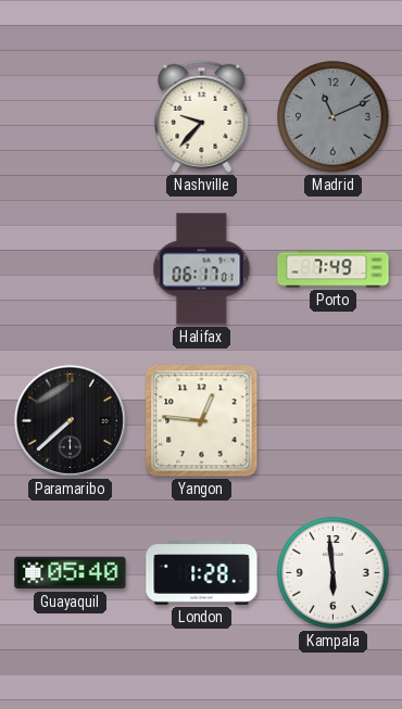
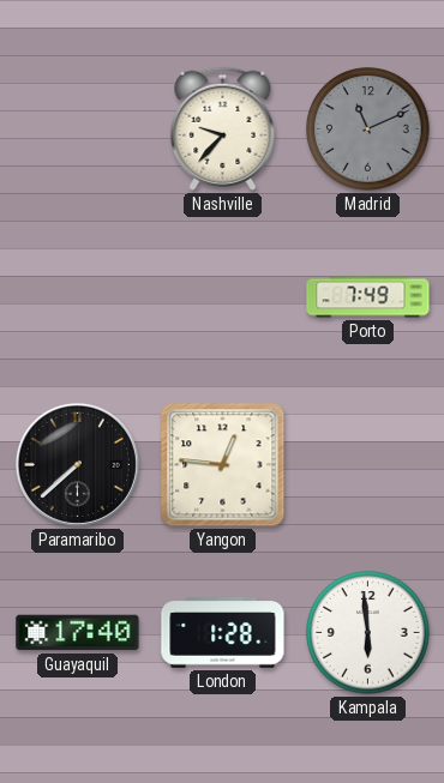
Halifax: 06:17 -> none (202, 269)
Guayaquil: 05:40 -> 17:40 (78, 633)
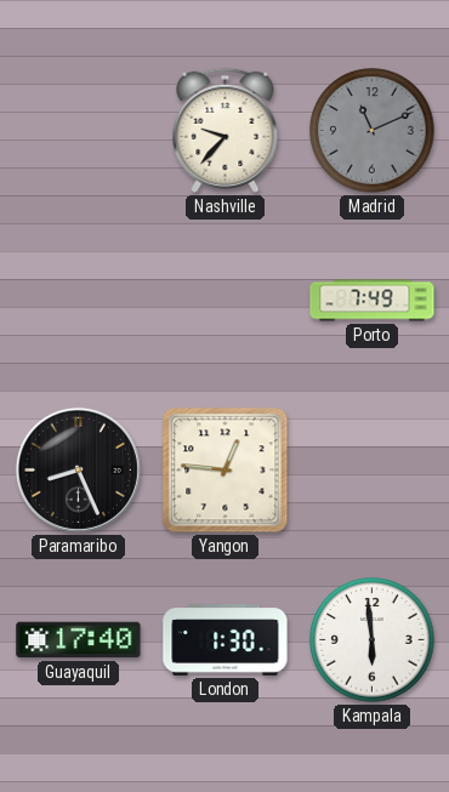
Paramaribo: 7:38 -> 8:26 (78, 469)
London: 1:28 -> 1:30 (226, 640)
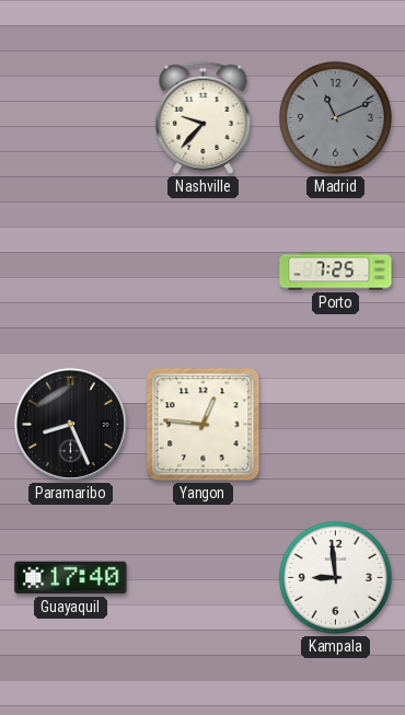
Porto: 7:49 -> 7:25 (336, 272)
London: 1:30 -> none (226, 640)
Kampala: 5:59 -> 8:59 (336, 578)
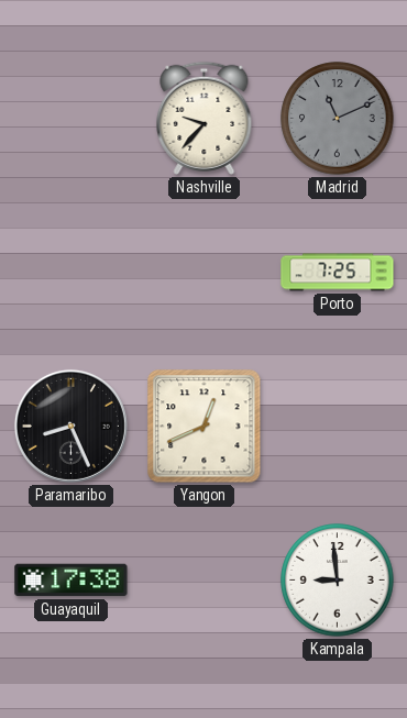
Yangon: 12:46 -> 12:41 (205, 427)
Guayaquil: 17:40 -> 17:38 (71, 581)
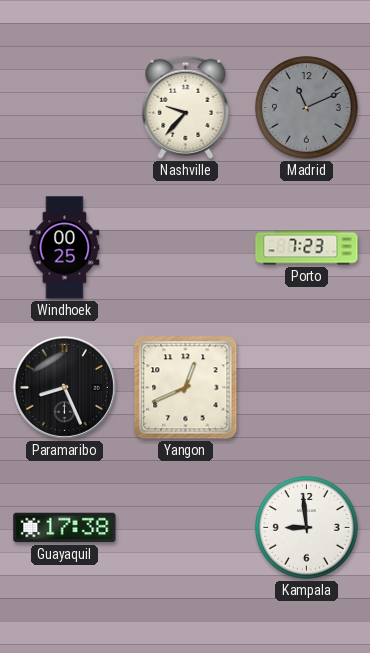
Windhoek: none -> 00:25 (65, 248)
Porto: 7:25 -> 7:23 (307, 248)
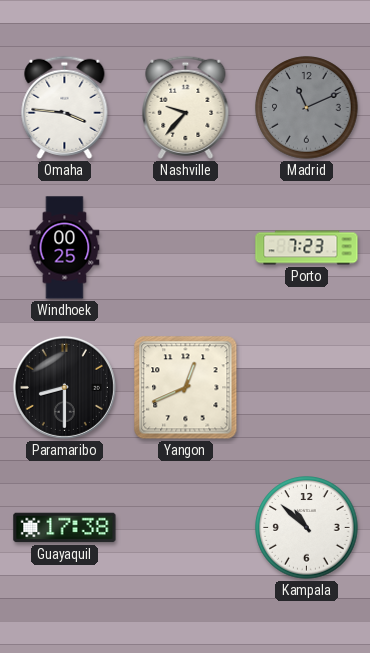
Omaha: none -> 3:46 (65, 107)
Paramaribo: 8:26 -> 8:30 (64, 387)
Kampala: 8:59 -> 10:52 (307, 528)
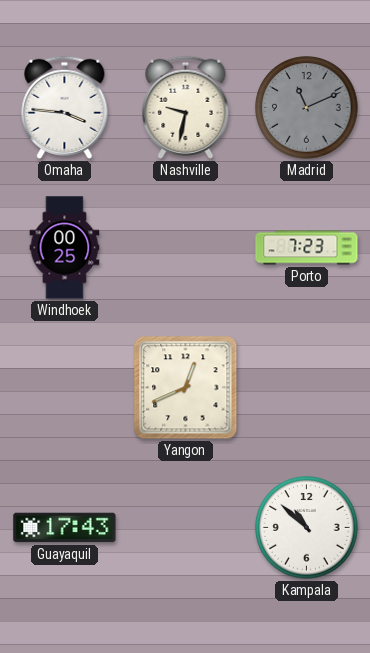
Nashville: 9:37 -> 9:32 (186, 107)
Paramaribo: 8:30 -> none (64, 387)
Guayaquil: 17:38 -> 17:43 (65, 528)
